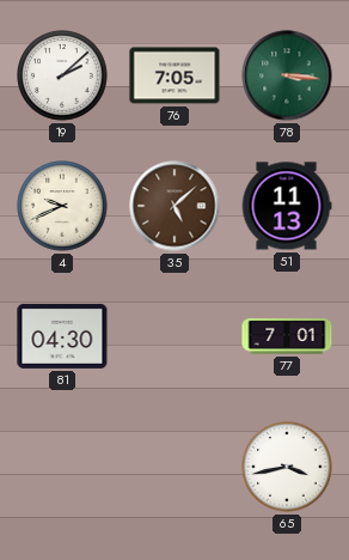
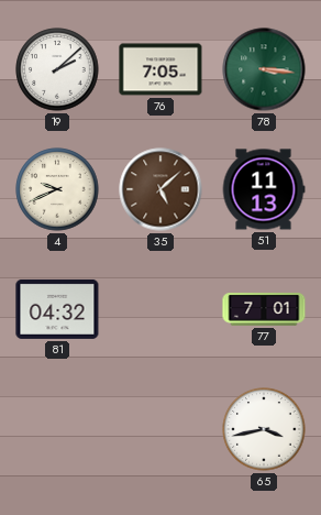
81: 04:30 -> 04:32 (57, 309)
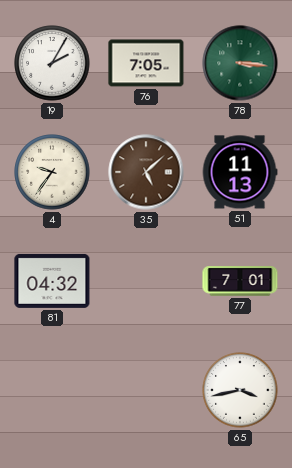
19: 2:08 -> 2:05 (52, 63)
4: 9:41 -> 9:36 (52, 172)
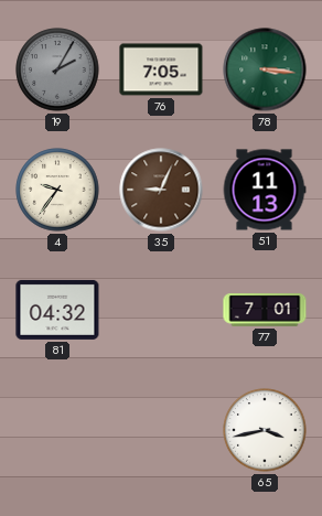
19 dial: white -> grey (57, 69)
35: 5:08 -> 9:04 (161, 190)
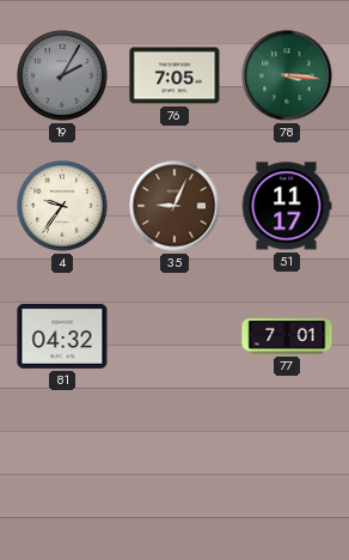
51: 11:13 -> 11:17 (287, 206)
65: 3:43 -> none (265, 430)
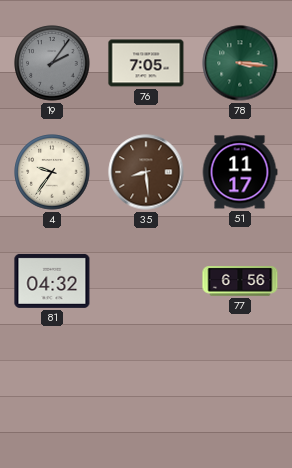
19: 2:05 -> 2:06 (52, 63)
35: 9:04 -> 8:29 (146, 172)
77: 7:01 -> 6:56 (240, 281)
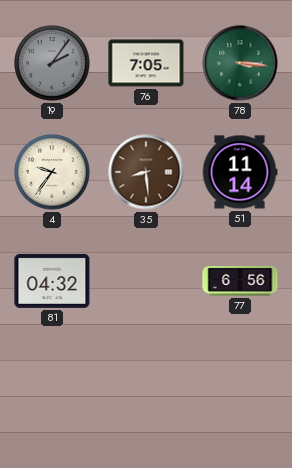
51: 11:17 -> 11:14 (240, 172)
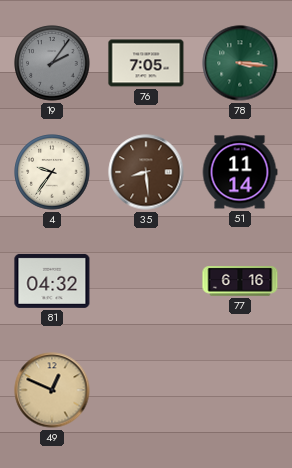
77: 6:56 -> 6:16 (240, 281)
49: none -> 12:49 (52, 390)
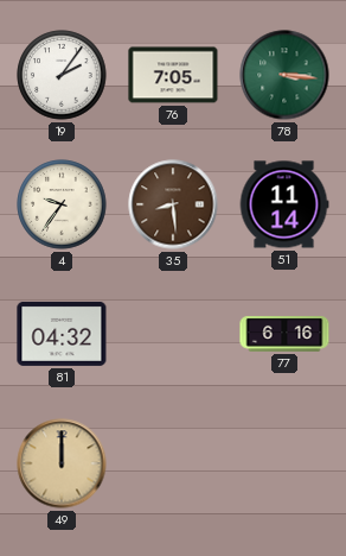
19 dial: grey -> white (62, 75)
49: 12:49 -> 12:00 (62, 463)
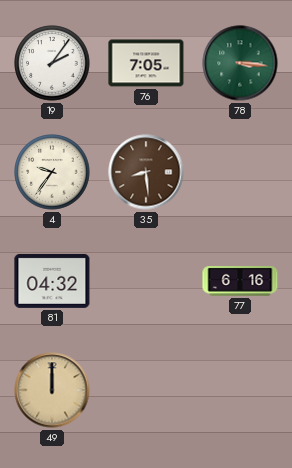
51: 11:14 -> none (284, 204)
